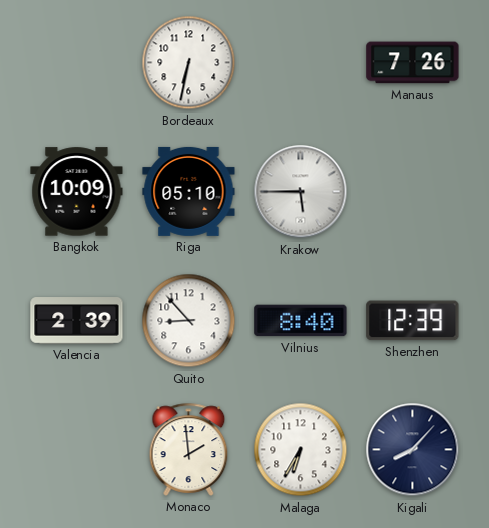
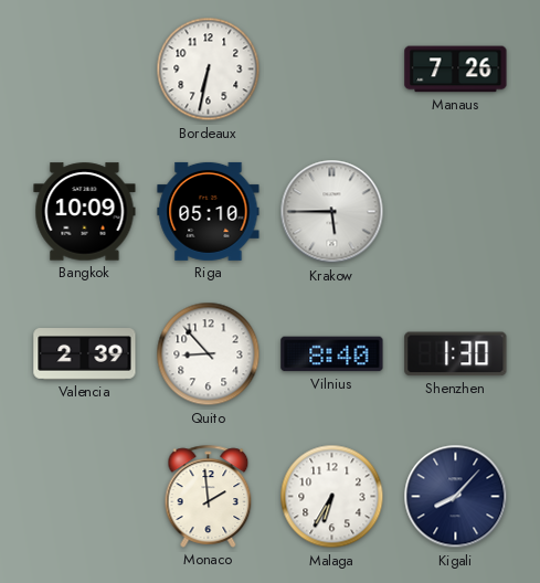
Shenzhen: 12:39 -> 1:30 (456, 354)
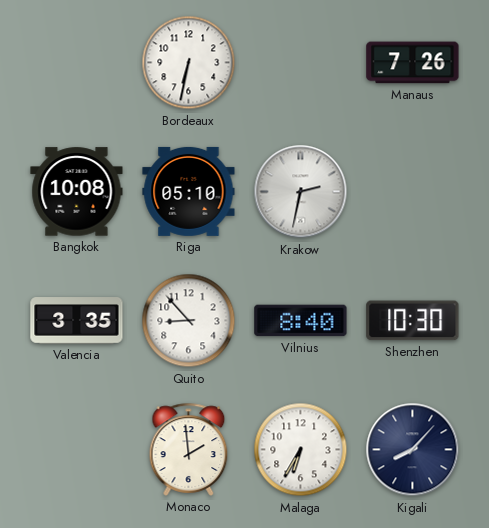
Bangkok: 10:09 -> 10:08 (77, 192)
Krakow: 5:45 -> 2:32 (301, 192)
Valencia: 2:39 -> 3:35 (77, 321)
Shenzhen: 1:30 -> 10:30 (413, 321)
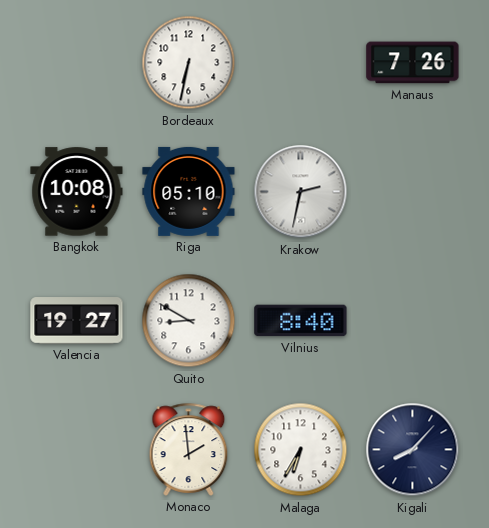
Valencia: 3:35 -> 19:27 (77, 321)
Quito: 8:53 -> 8:50 (189, 321)
Shenzhen: 10:30 -> none (413, 321)
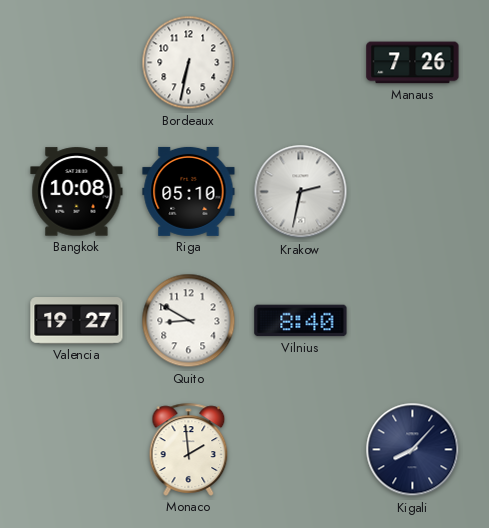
Malaga: 6:35 -> none (301, 450)
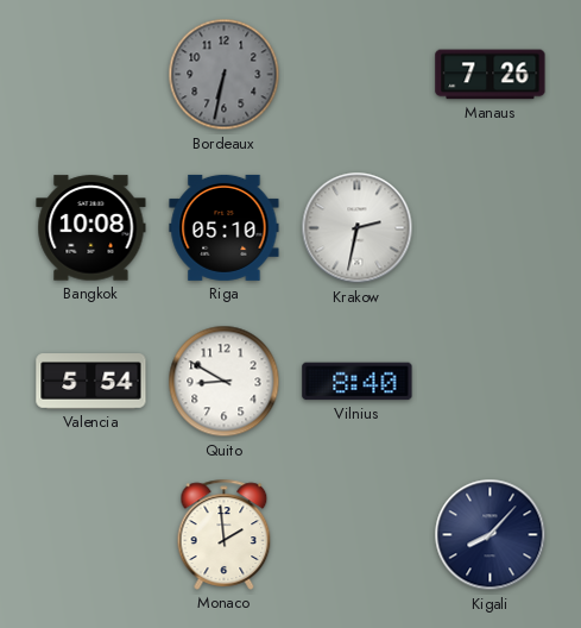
Bordeaux dial: white -> grey (225, 75)
Valencia: 19:27 -> 5:54 (91, 382)
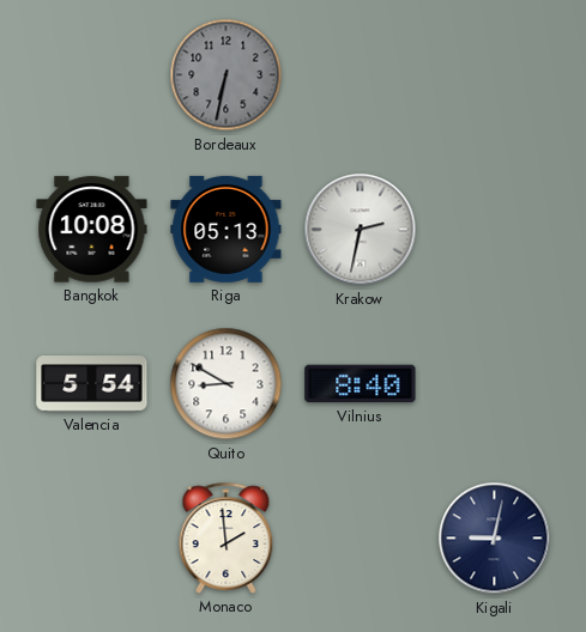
Manaus: 7:26 -> none (491, 75)
Riga: 05:10 -> 05:13 (226, 229)
Kigali: 8:07 -> 9:02 (495, 539)
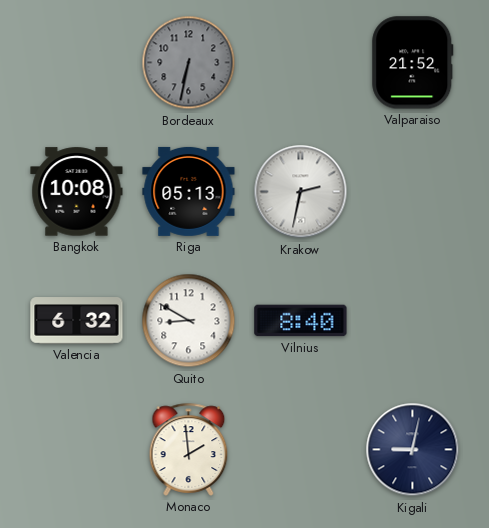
Valparaiso: none -> 21:52 (413, 63)
Valencia: 5:54 -> 6:32 (77, 321)
